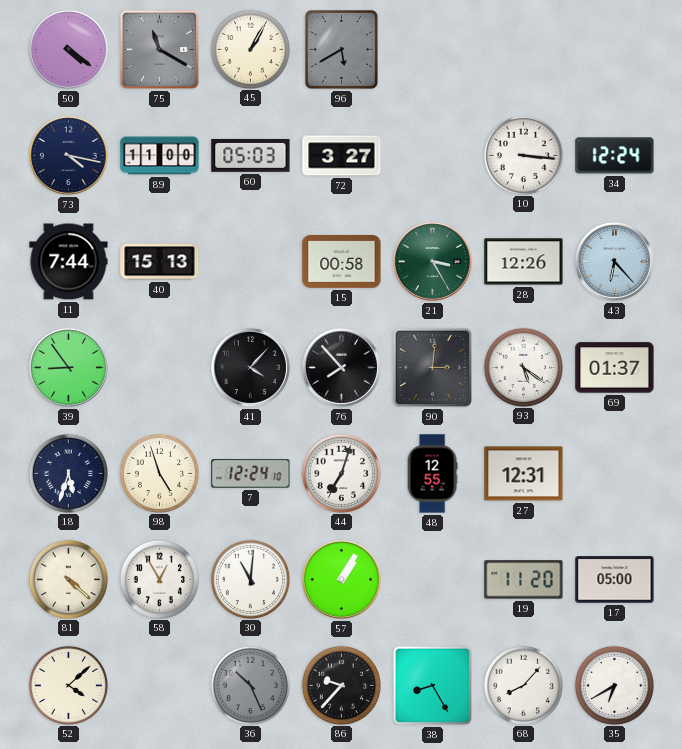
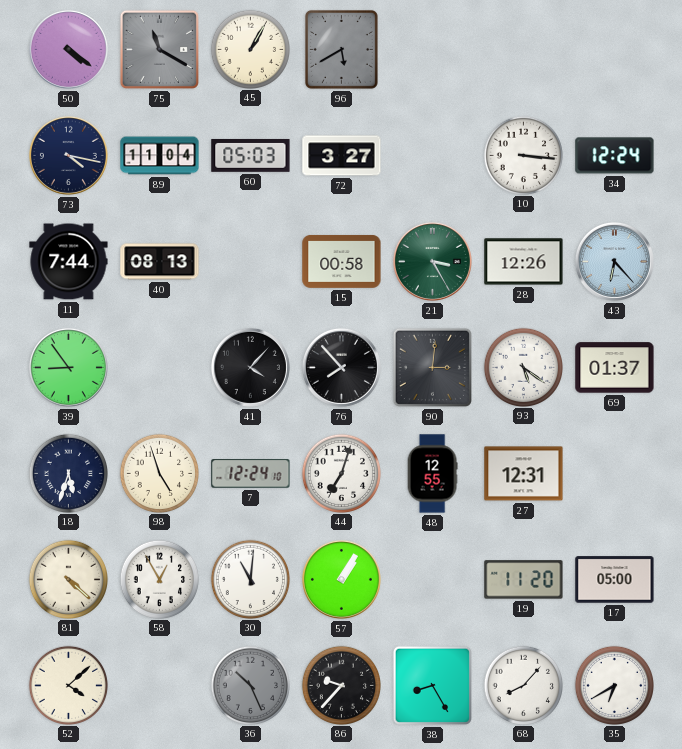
89: 11:00 -> 11:04 (160, 156)
40: 15:13 -> 08:13 (160, 262)
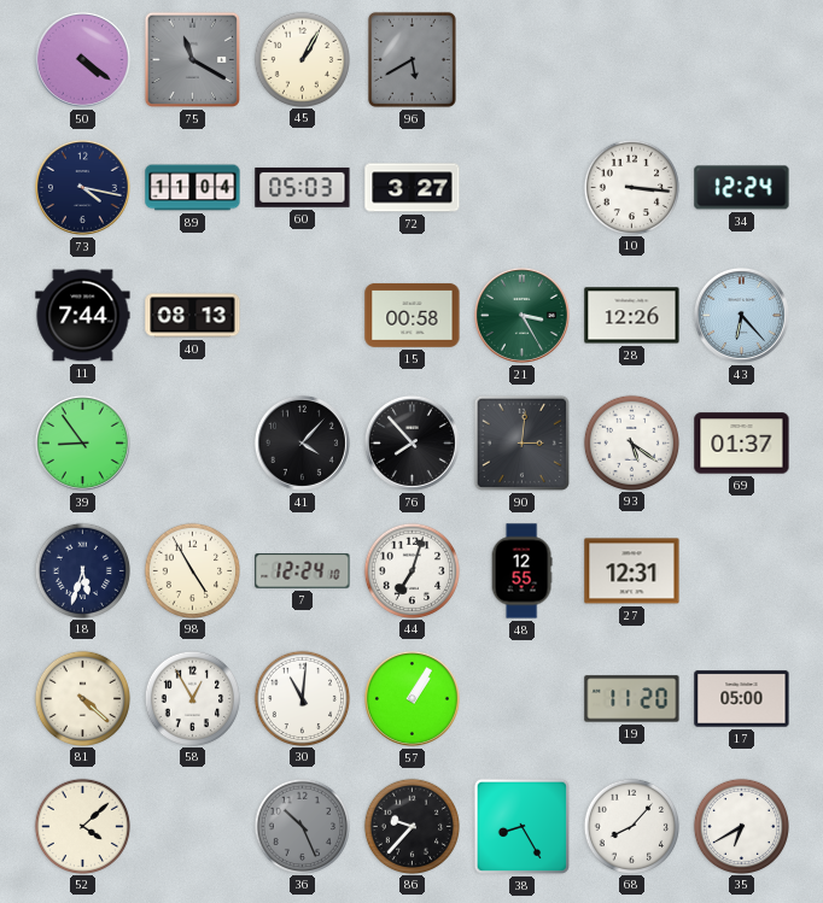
98: 4:57 -> 4:55 (192, 570)
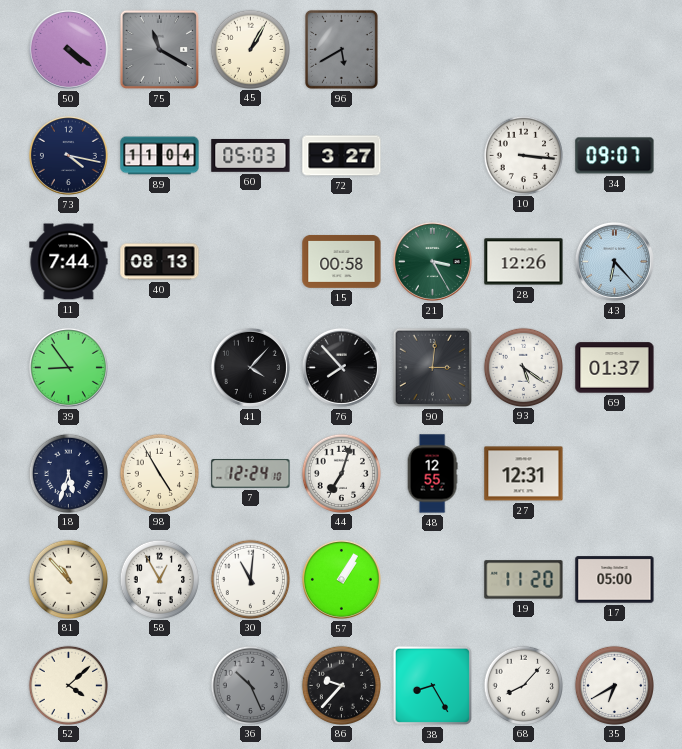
34: 12:24 -> 09:07 (615, 156)
81: 4:22 -> 10:53 (68, 579)
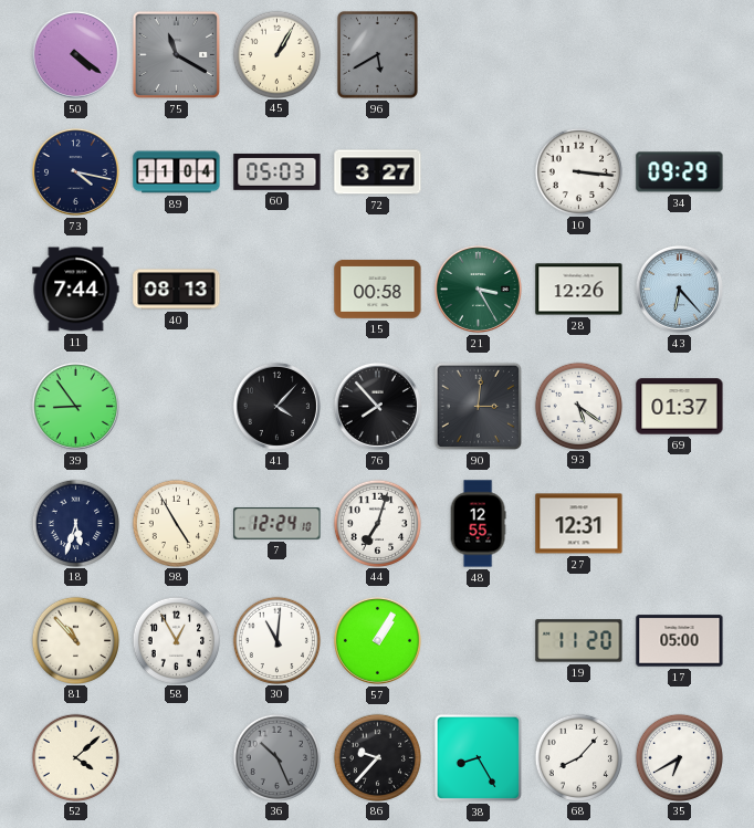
34: 09:07 -> 09:29 (680, 172)
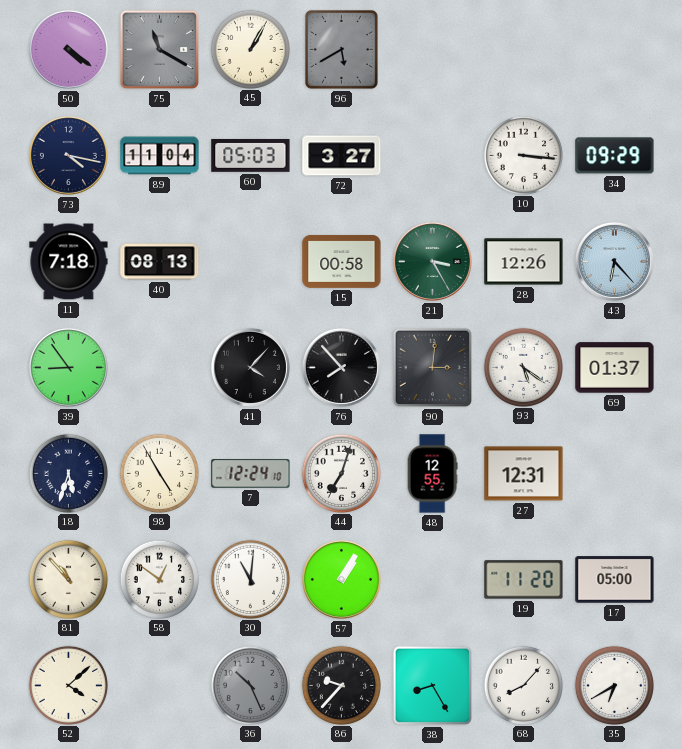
11: 7:44 -> 7:18 (69, 262)
58: 12:55 -> 12:51 (159, 579)
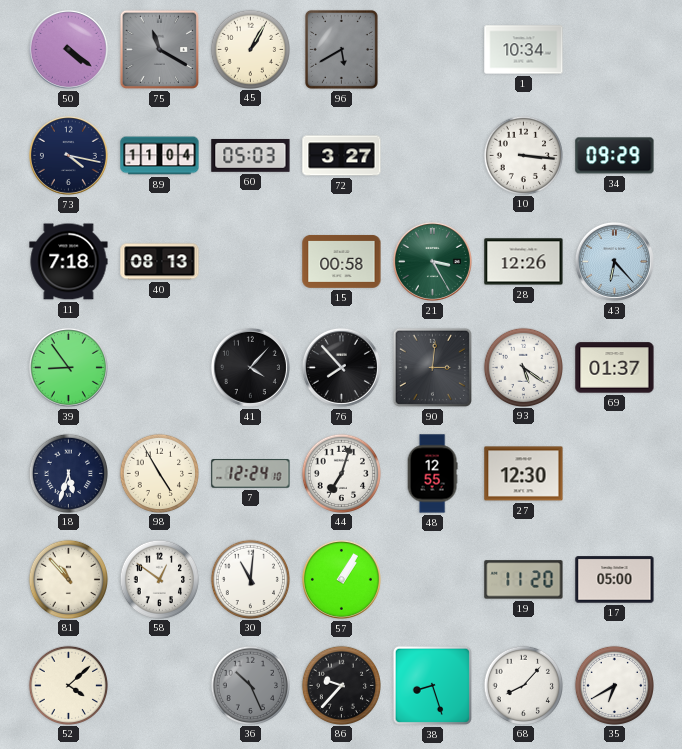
1: none -> 10:34 (524, 50)
27: 12:31 -> 12:30 (524, 474)
38: 8:25 -> 8:27 (432, 685)
